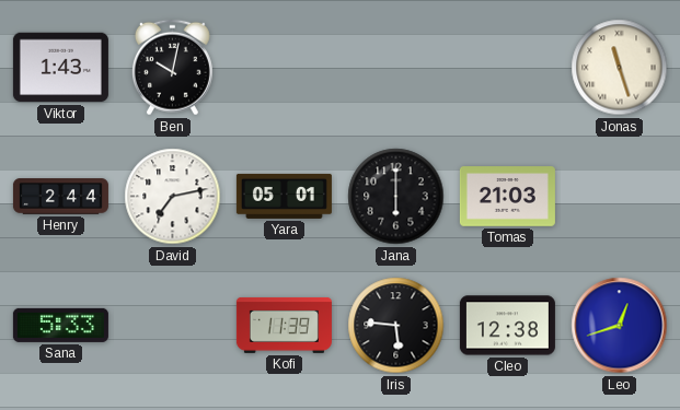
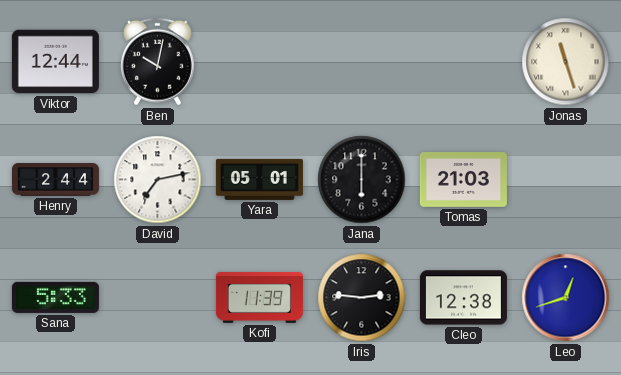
Viktor: 1:43 -> 12:44 (55, 62)
Iris: 5:46 -> 2:46 (362, 298)
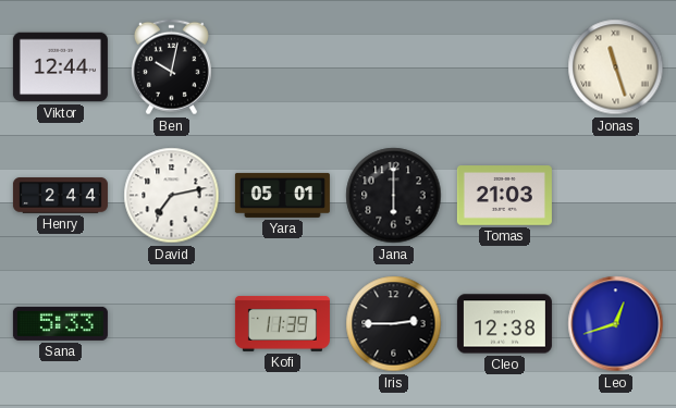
Iris: 2:46 -> 2:45 (394, 324)
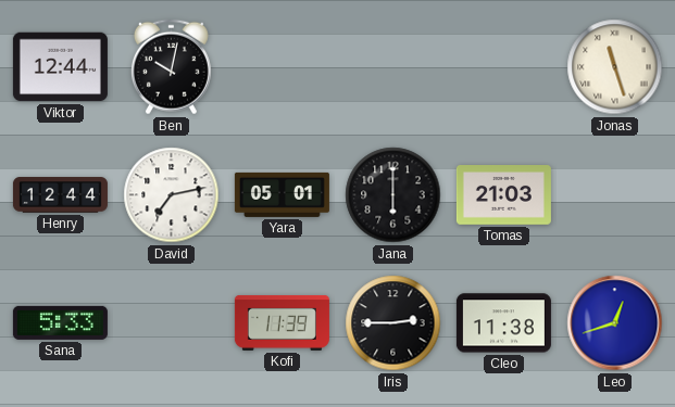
Henry: 2:44 -> 12:44 (60, 195)
Cleo: 12:38 -> 11:38 (503, 323)
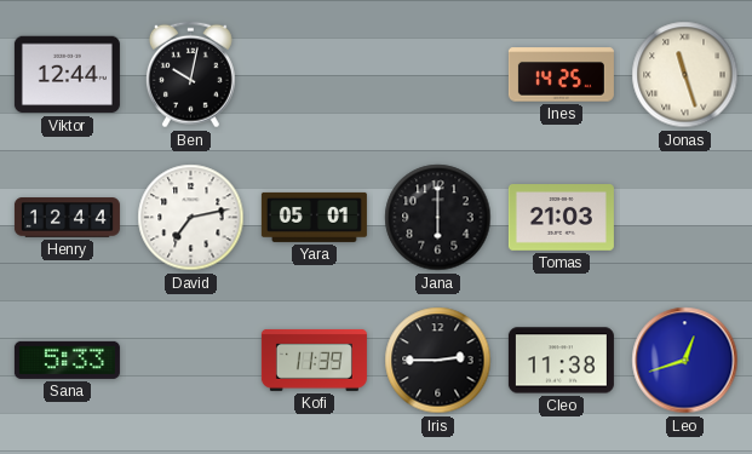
Ines: none -> 14:25 (561, 75)
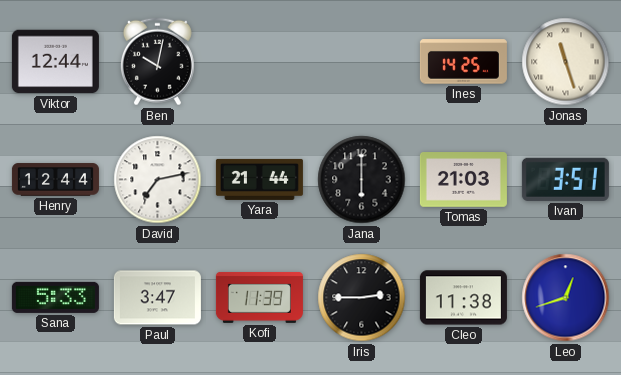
Yara: 05:01 -> 21:44 (259, 179)
Ivan: none -> 3:51 (565, 179)
Paul: none -> 3:47 (157, 298)
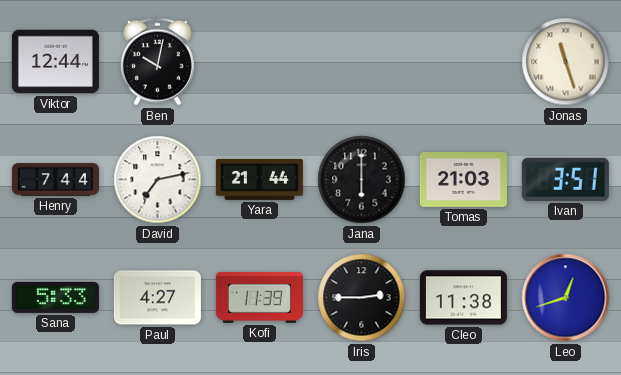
Ines: 14:25 -> none (463, 62)
Henry: 12:44 -> 7:44 (55, 180)
Paul: 3:47 -> 4:27 (157, 298)
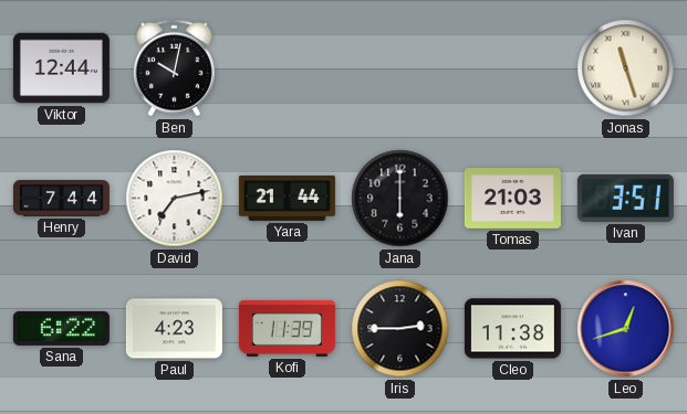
Sana: 5:33 -> 6:22 (61, 328)
Paul: 4:27 -> 4:23 (174, 329)
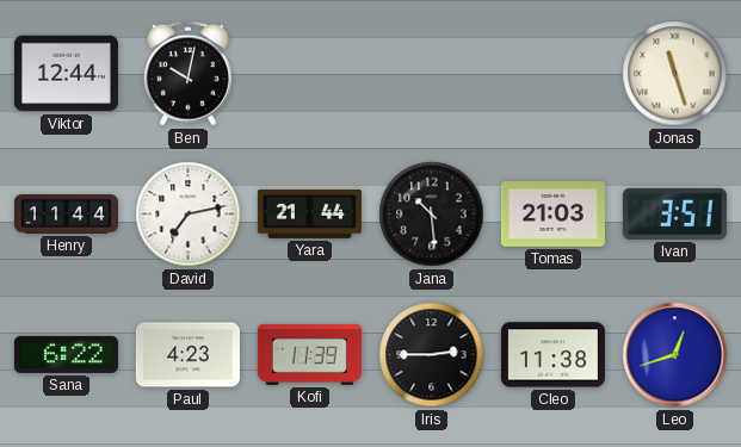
Henry: 7:44 -> 11:44 (66, 215)
Jana: 6:00 -> 10:29 (432, 215)
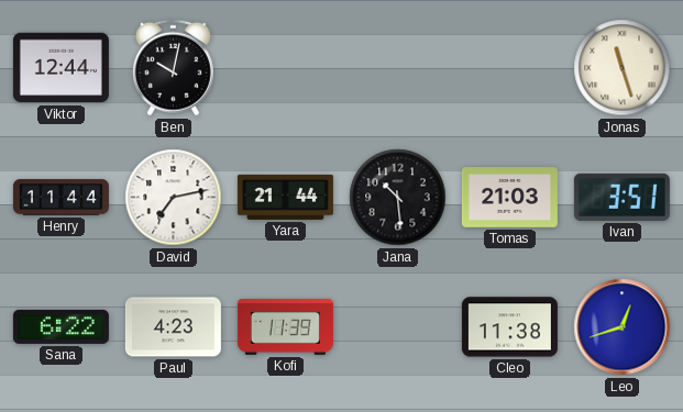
Iris: 2:45 -> none (432, 355)
